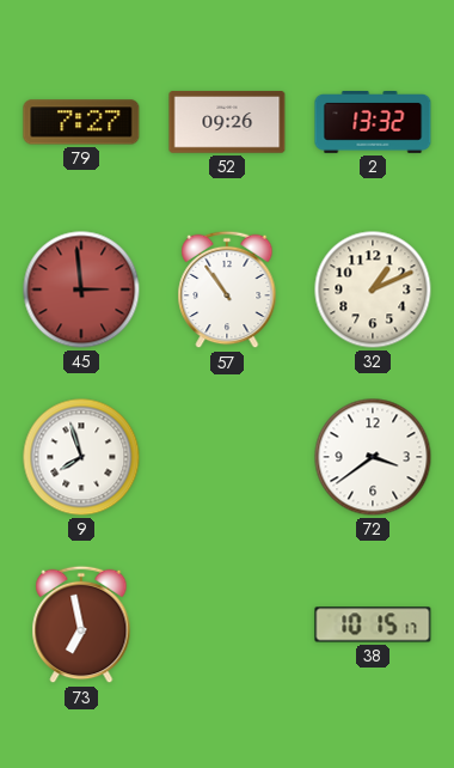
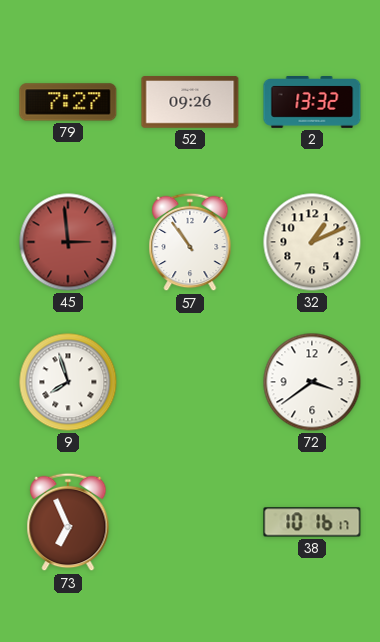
73: 6:58 -> 6:56 (68, 522)
38: 10:15 -> 10:16 (312, 522)
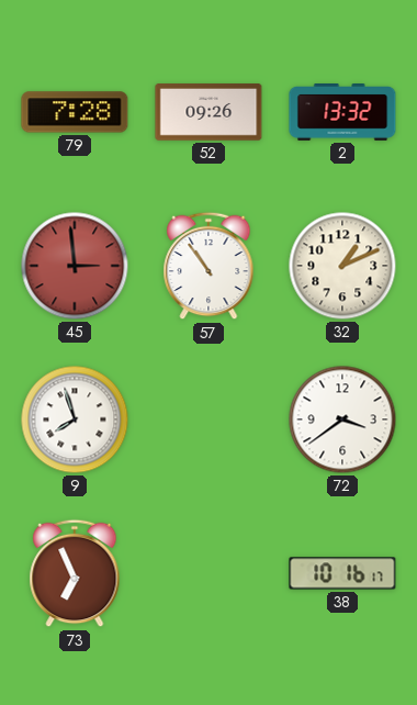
79: 7:27 -> 7:28 (75, 112)
